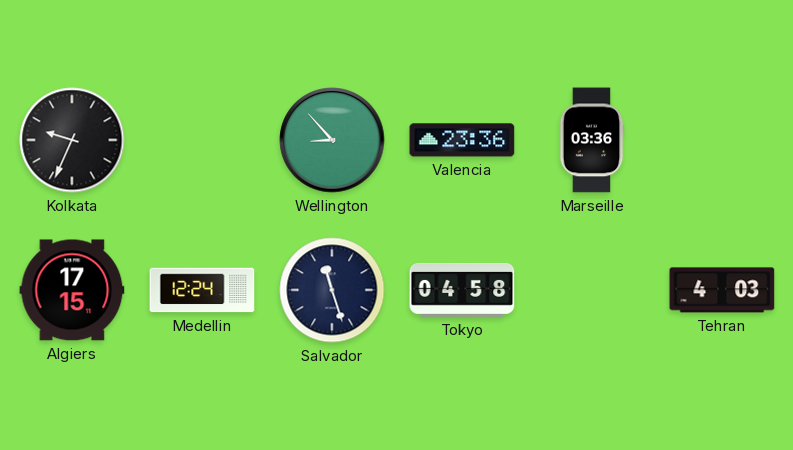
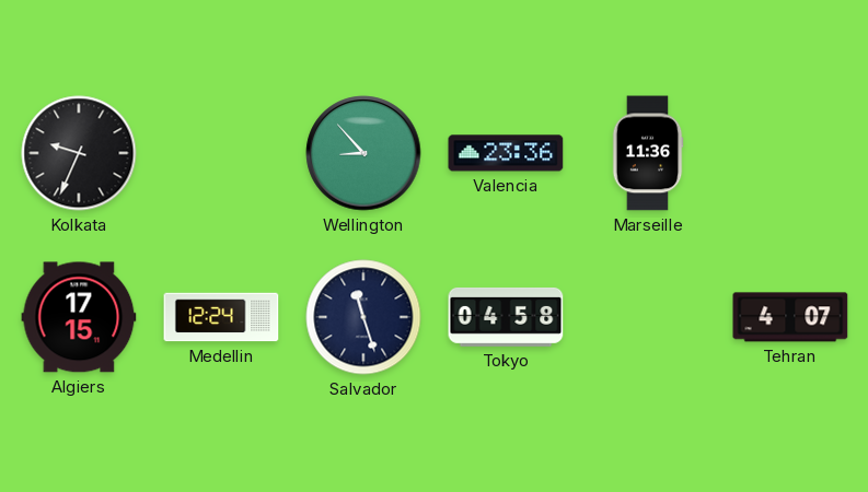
Marseille: 03:36 -> 11:36 (648, 153)
Tehran: 4:03 -> 4:07 (790, 317)
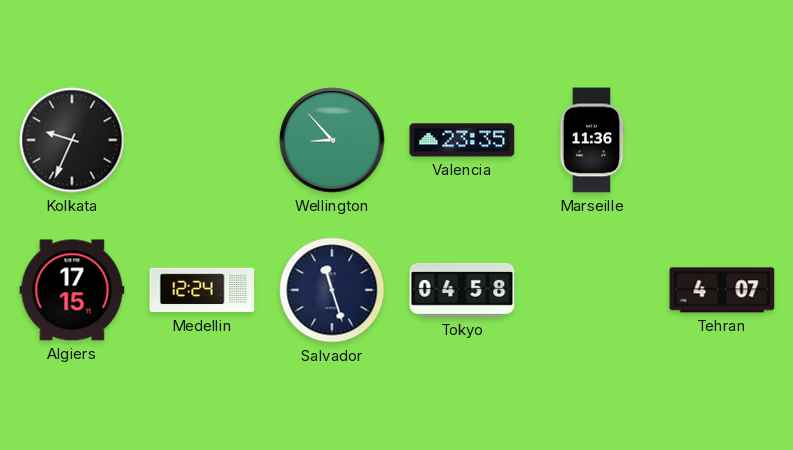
Valencia: 23:36 -> 23:35 (462, 140)
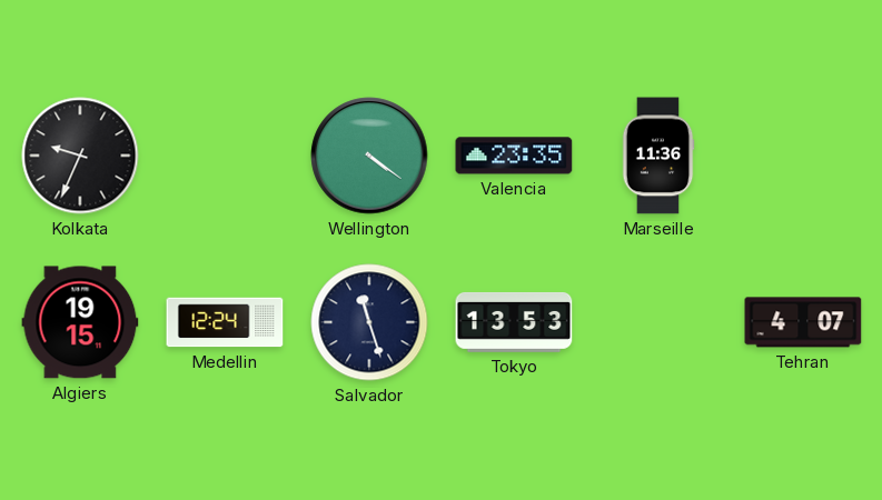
Wellington: 8:53 -> 4:21 (369, 156)
Algiers: 17:15 -> 19:15 (80, 322)
Tokyo: 04:58 -> 13:53 (514, 322)
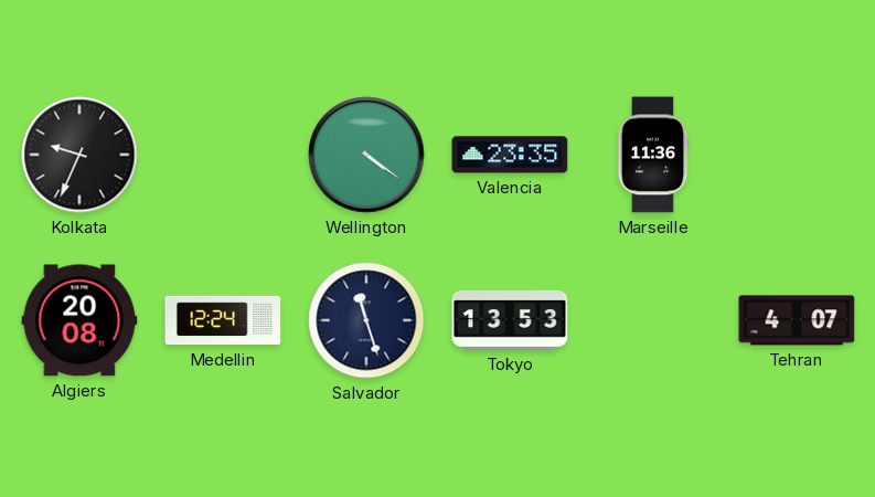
Algiers: 19:15 -> 20:08 (79, 320)
